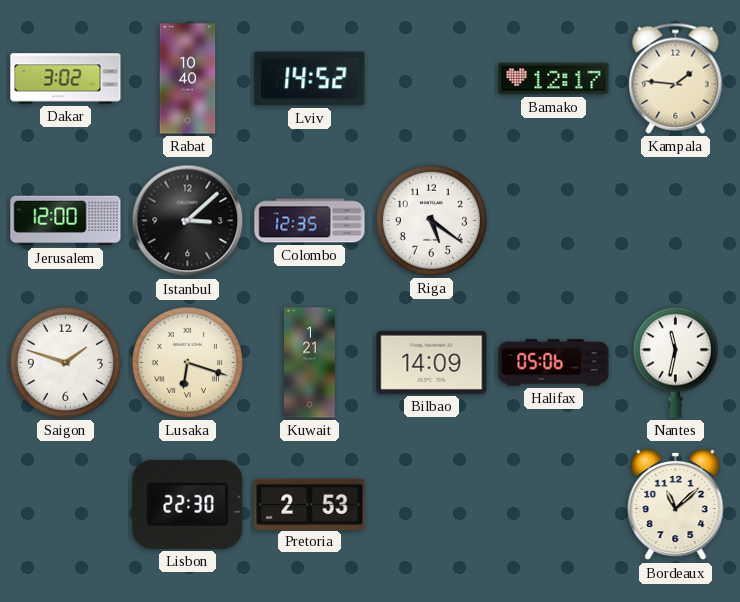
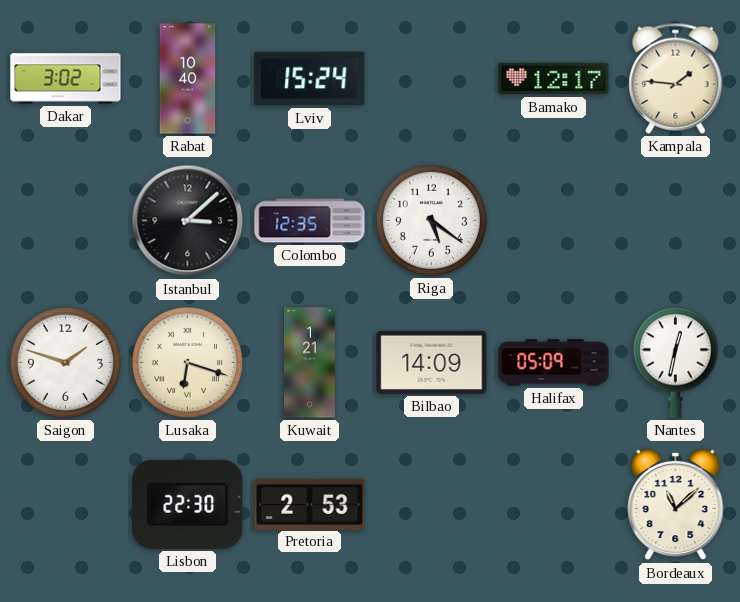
Lviv: 14:52 -> 15:24 (310, 79)
Jerusalem: 12:00 -> none (66, 221)
Halifax: 05:06 -> 05:09 (554, 363)
Nantes: 11:32 -> 12:32 (675, 362)
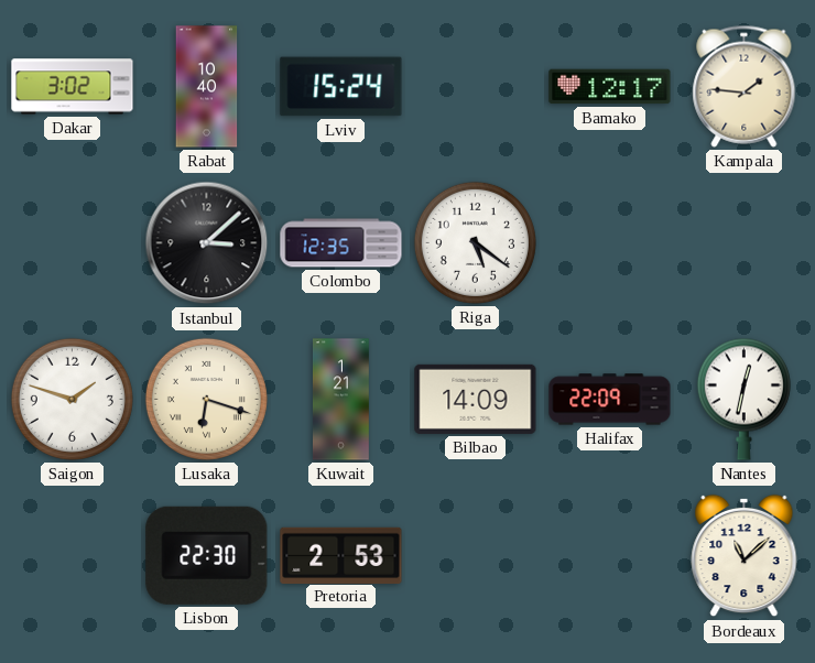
Halifax: 05:09 -> 22:09 (610, 400)
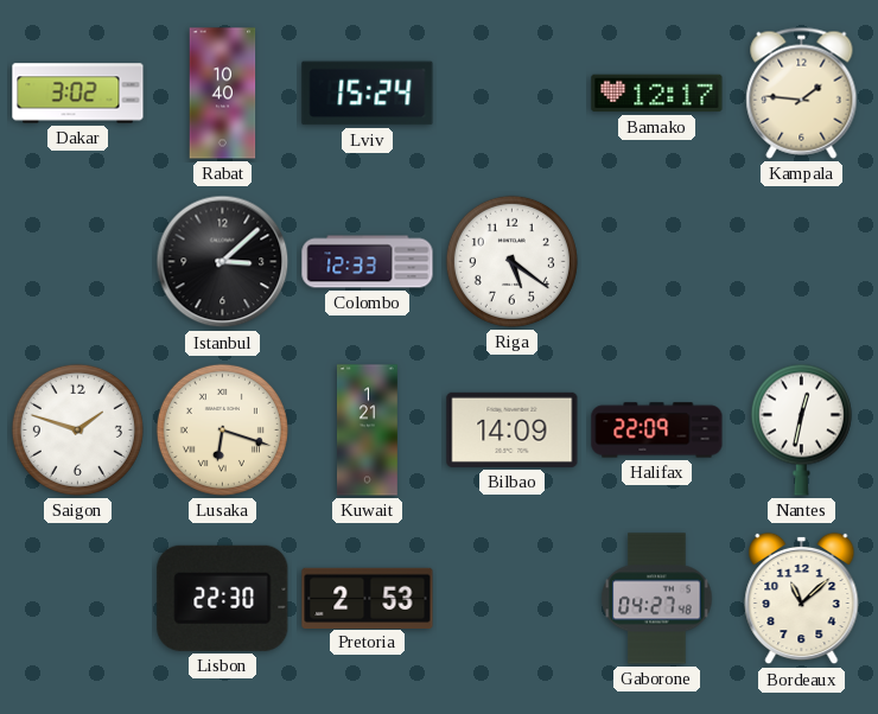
Colombo: 12:35 -> 12:33 (368, 262)
Gaborone: none -> 04:27 (657, 599)
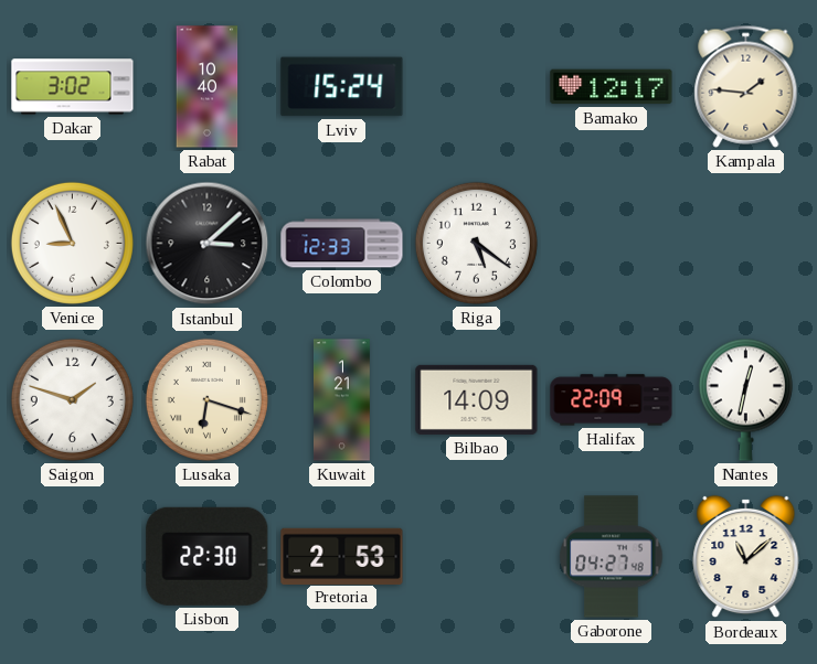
Venice: none -> 8:56 (72, 243)
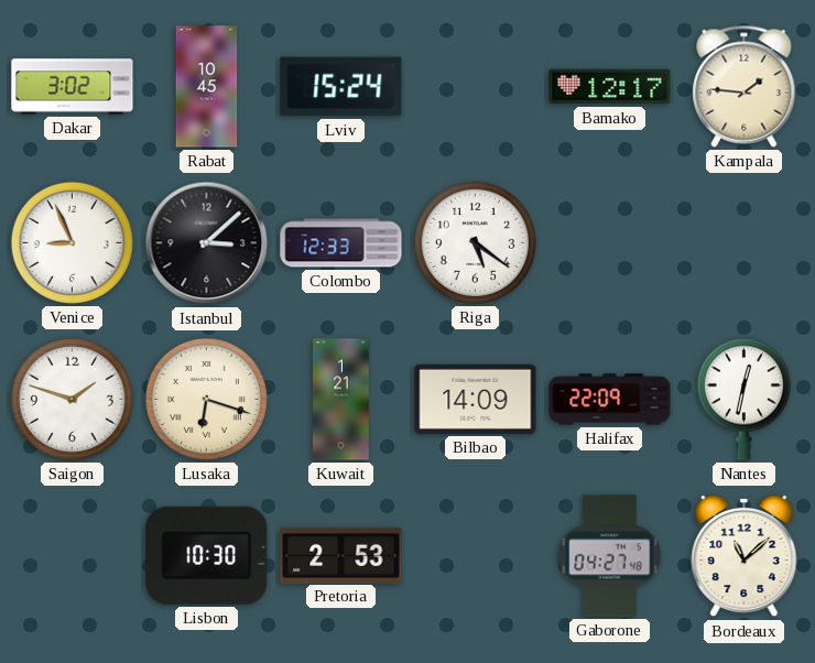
Rabat: 10:40 -> 10:45 (207, 87)
Lisbon: 22:30 -> 10:30 (207, 555)
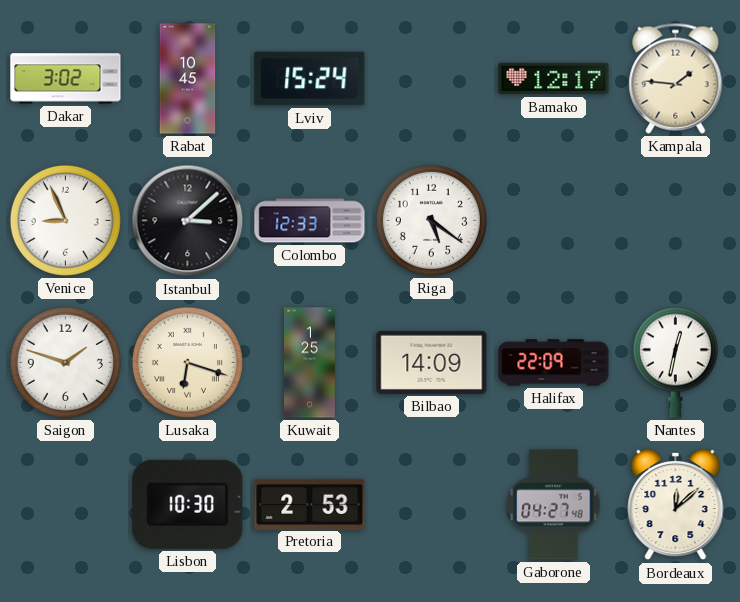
Kuwait: 1:21 -> 1:25 (310, 363)
Bordeaux: 11:08 -> 12:08 (676, 505)
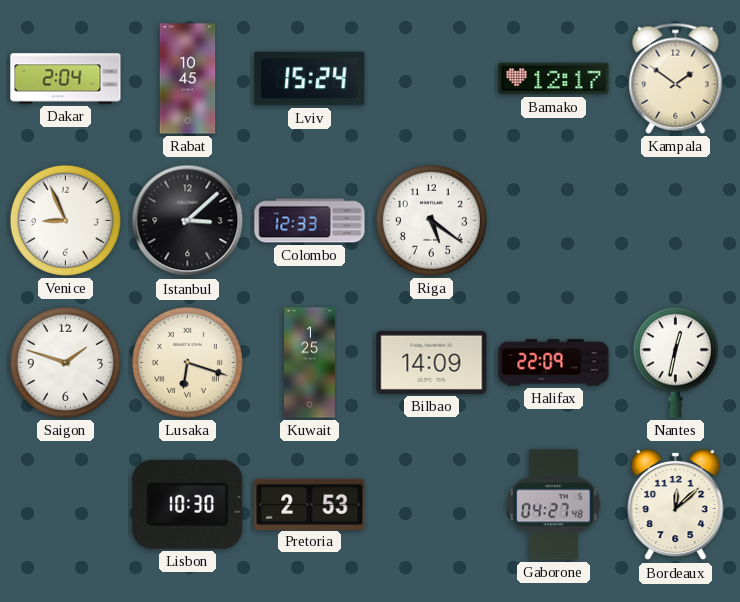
Dakar: 3:02 -> 2:04 (66, 79)
Kampala: 1:46 -> 1:51 (676, 78)
